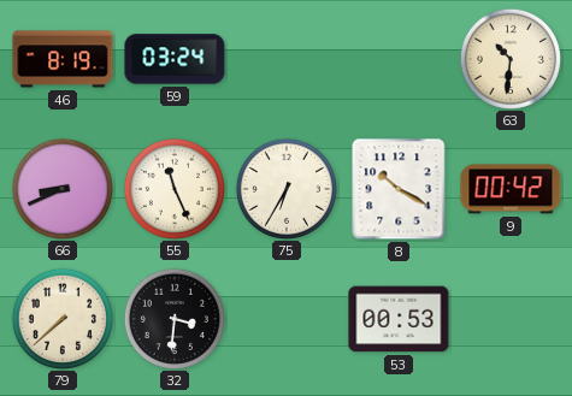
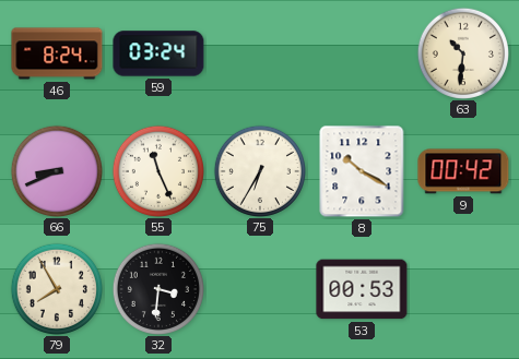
46: 8:19 -> 8:24 (57, 53)
79: 7:38 -> 7:55 (56, 288)
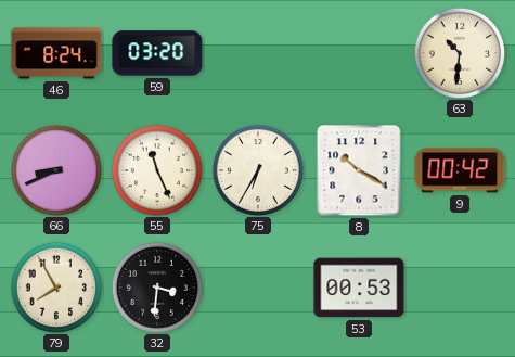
59: 03:24 -> 03:20 (157, 53)
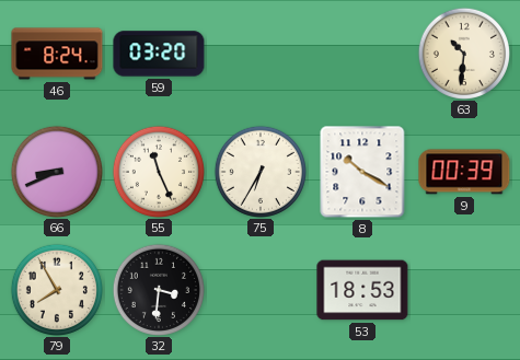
9: 00:42 -> 00:39 (464, 172)
53: 00:53 -> 18:53 (362, 290)
